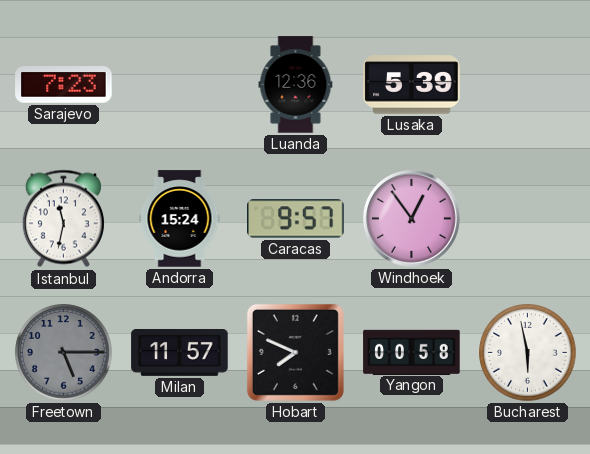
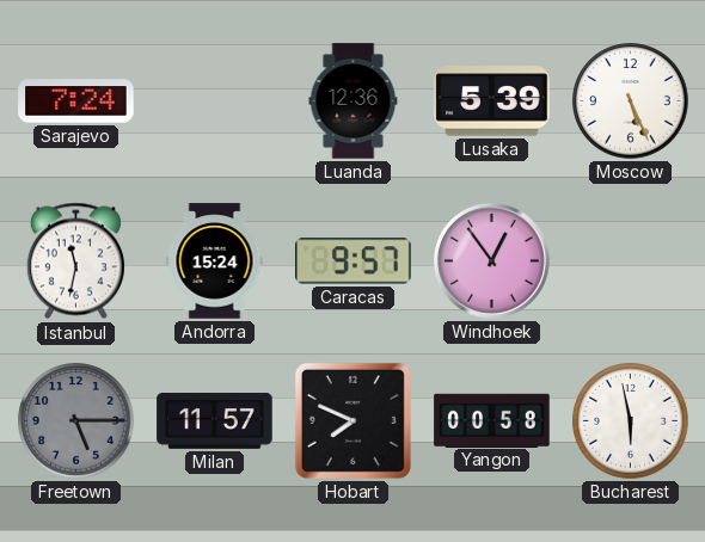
Sarajevo: 7:23 -> 7:24 (76, 101)
Moscow: none -> 5:26 (631, 101)
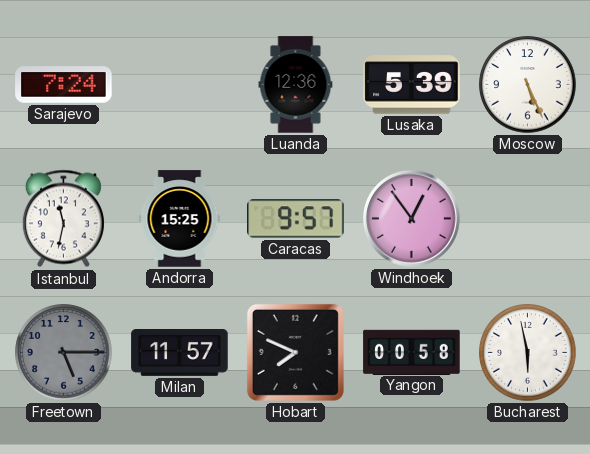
Andorra: 15:24 -> 15:25 (180, 219)
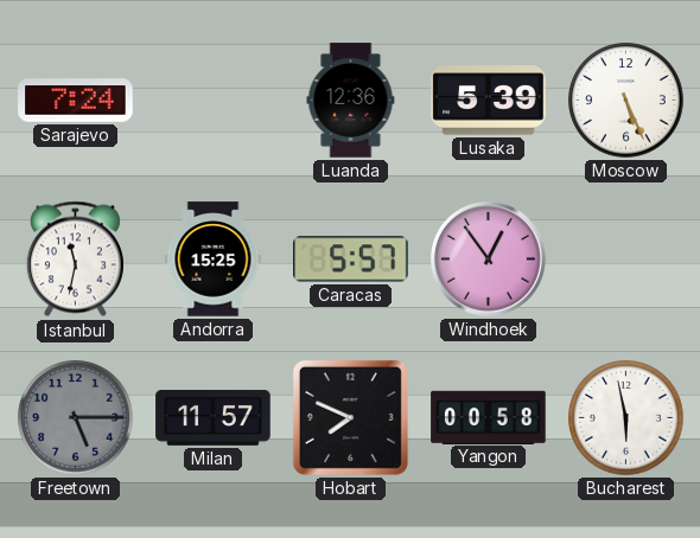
Caracas: 9:57 -> 5:57 (351, 260)
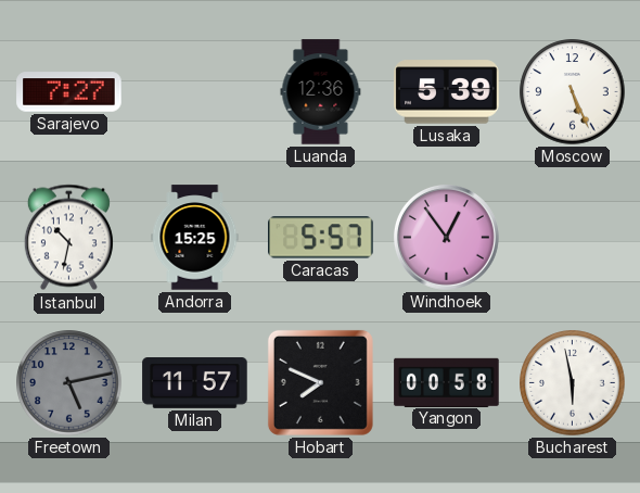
Sarajevo: 7:24 -> 7:27 (69, 92)
Istanbul: 11:32 -> 10:32 (68, 238)
Freetown: 5:15 -> 5:13 (69, 383)
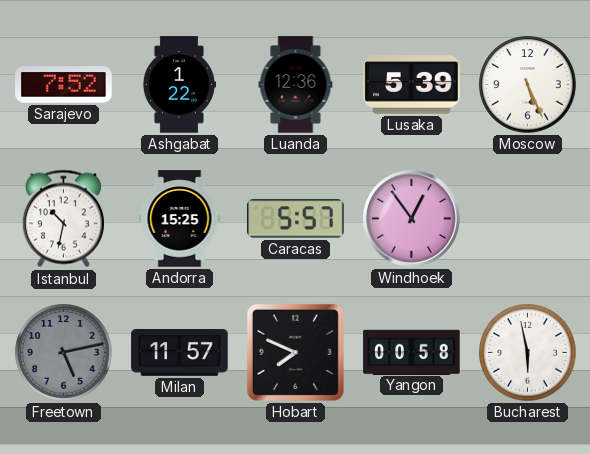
Sarajevo: 7:27 -> 7:52 (64, 85)
Ashgabat: none -> 1:22 (178, 85)
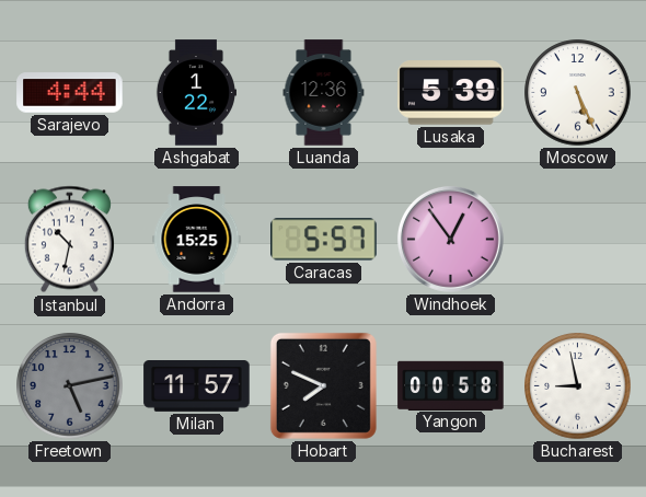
Sarajevo: 7:52 -> 4:44 (70, 93)
Bucharest: 5:58 -> 8:58 (578, 386)
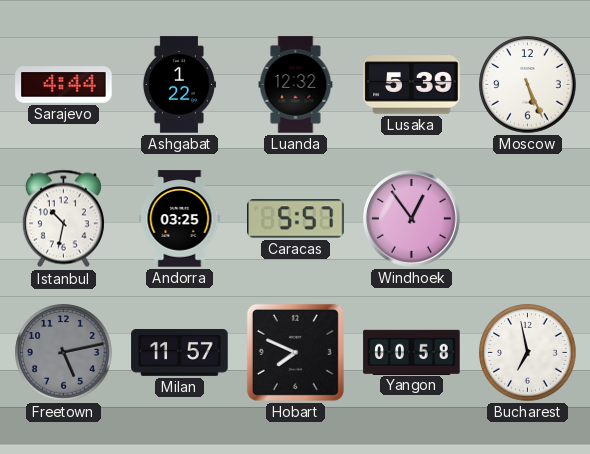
Luanda: 12:36 -> 12:32 (296, 85)
Andorra: 15:25 -> 03:25 (180, 219)
Bucharest: 8:58 -> 6:58 (528, 353)
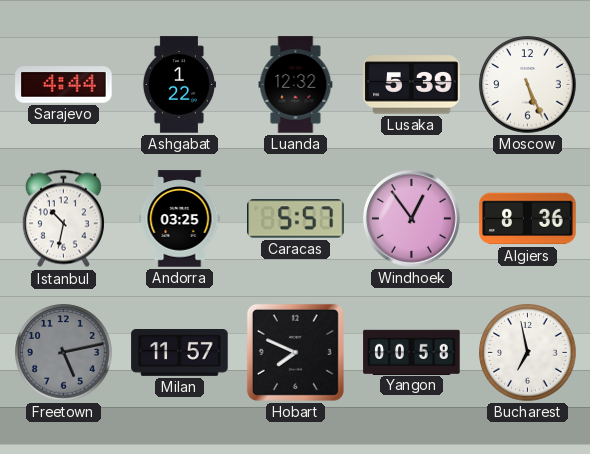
Algiers: none -> 8:36 (528, 219)
